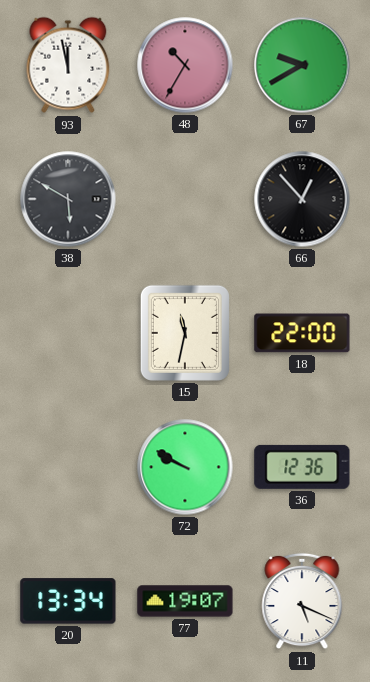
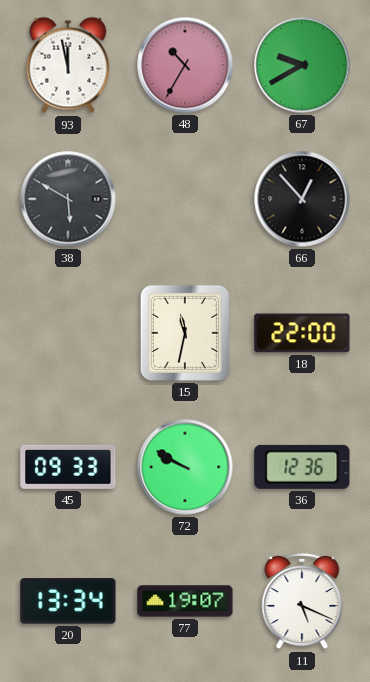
45: none -> 09:33 (68, 467)
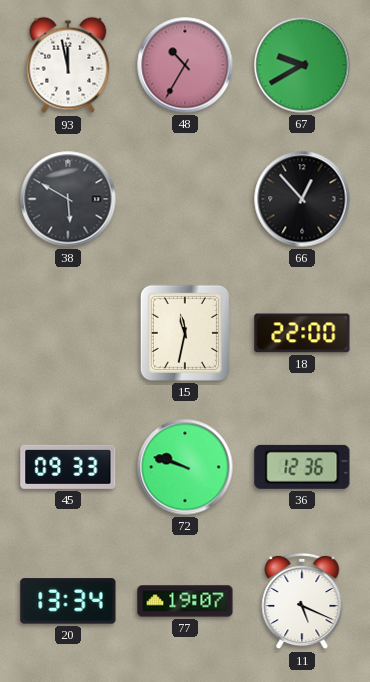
72: 9:50 -> 9:48 (185, 467)
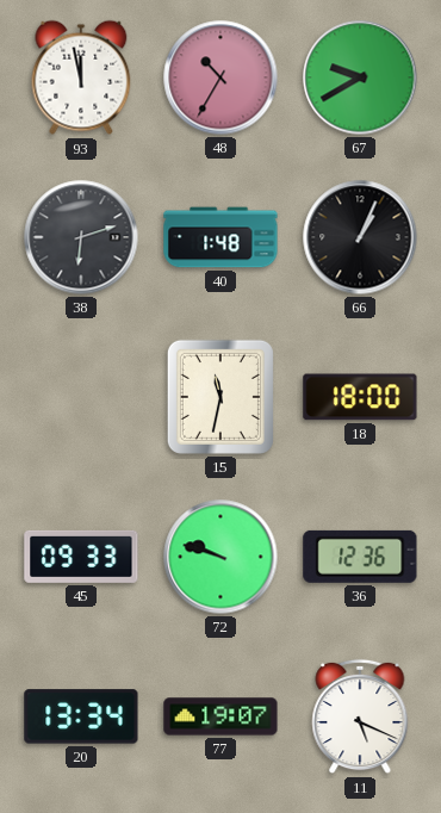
38: 5:50 -> 6:12 (81, 237)
40: none -> 1:48 (220, 237)
66: 12:53 -> 1:04 (360, 237)
18: 22:00 -> 18:00 (360, 397)
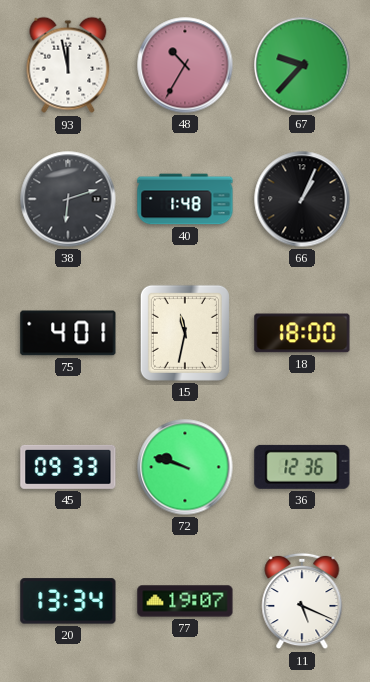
67: 9:40 -> 9:37 (302, 65)
75: none -> 4:01 (68, 333)
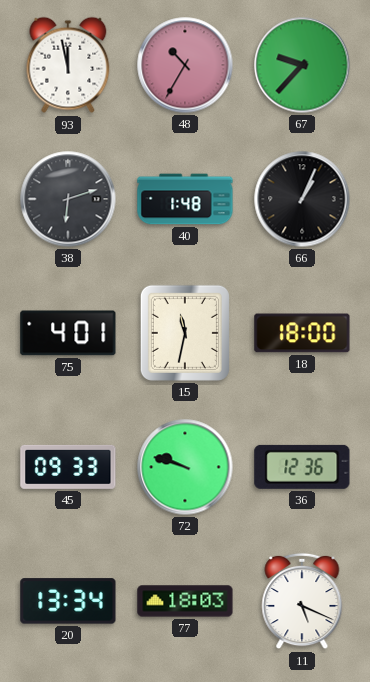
77: 19:07 -> 18:03 (185, 601)
